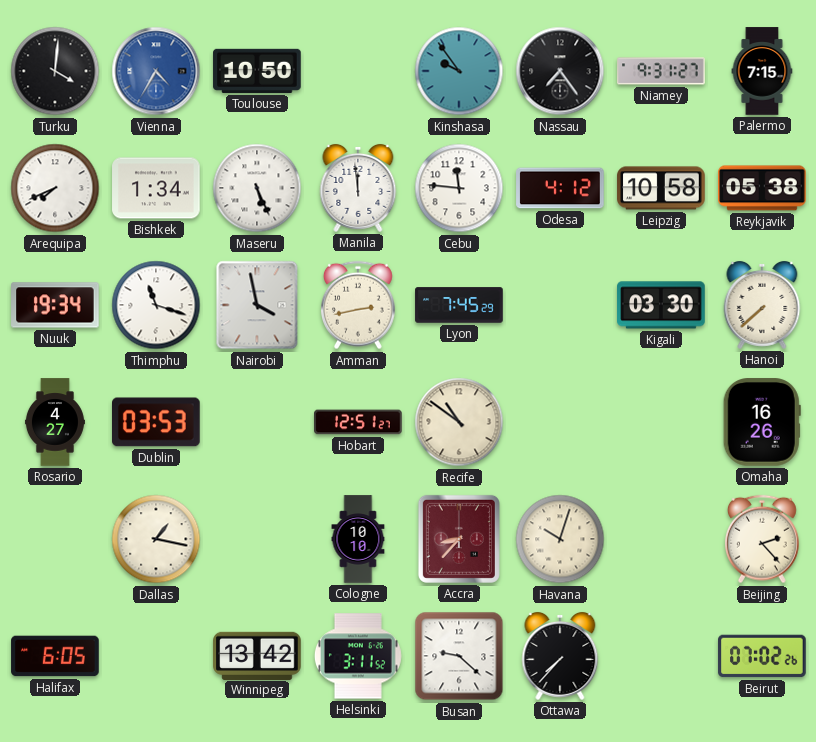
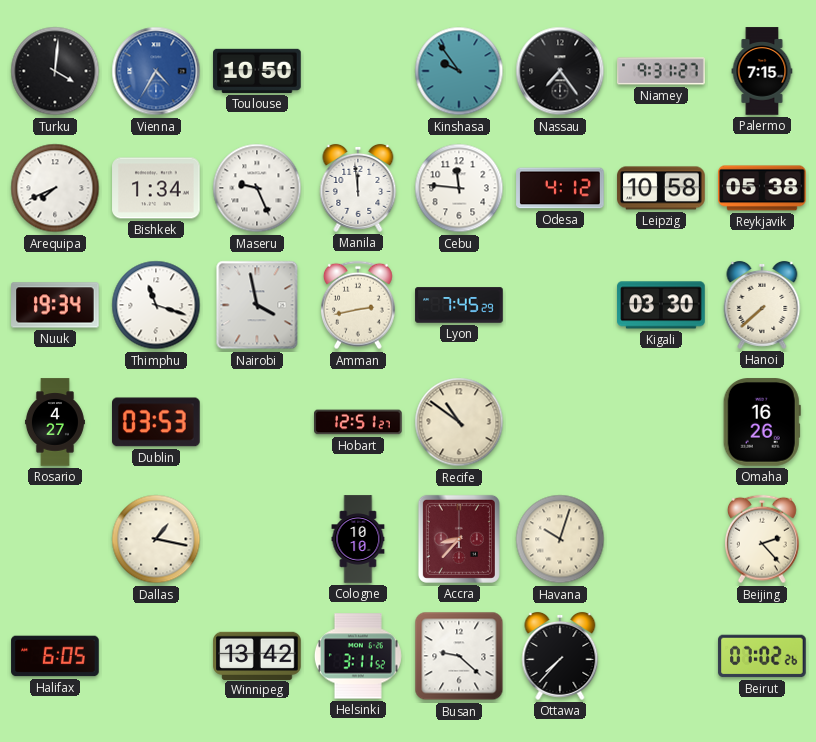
Maseru: 5:26 -> 9:26 (257, 188)
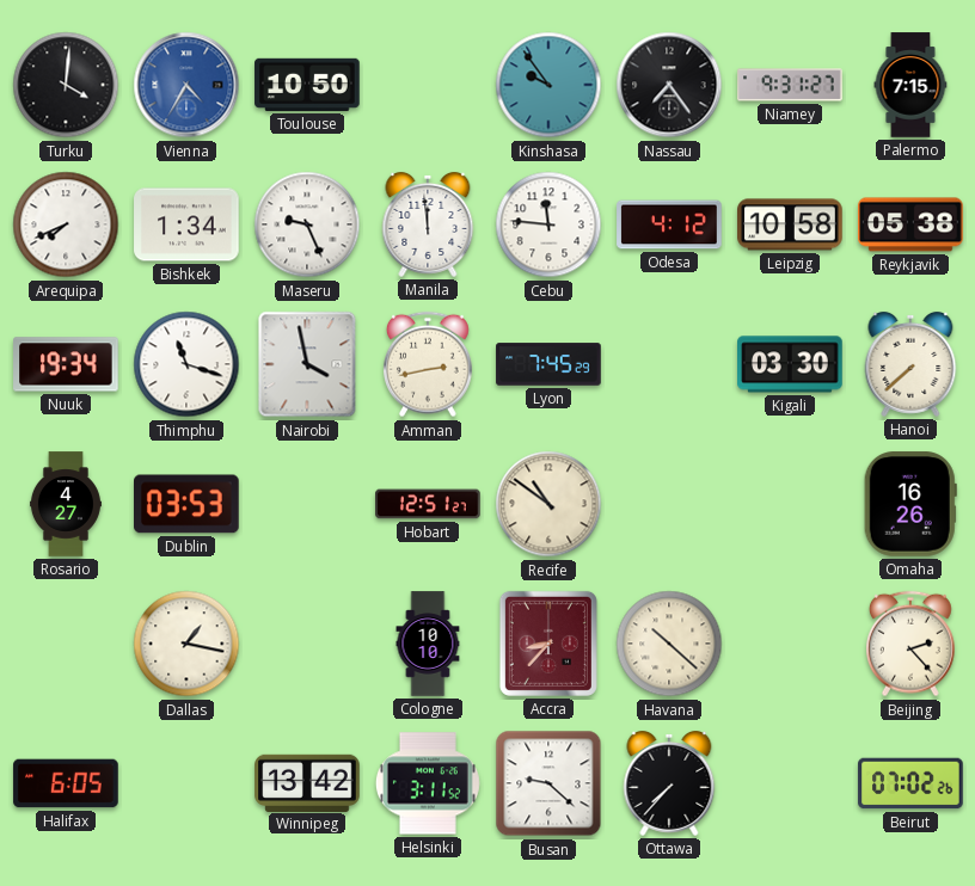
Havana: 10:03 -> 10:22 (669, 644)
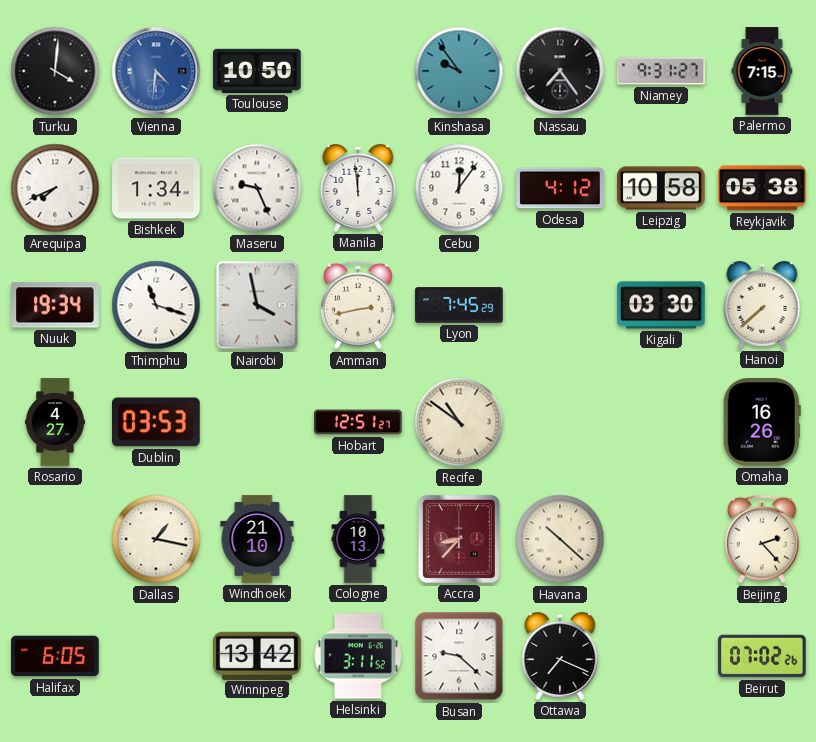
Vienna: 4:35 -> 4:31 (156, 71)
Cebu: 11:46 -> 12:06 (459, 188)
Windhoek: none -> 21:10 (257, 539)
Cologne: 10:10 -> 10:13 (358, 539)
Ottawa: 7:37 -> 7:19 (560, 656)
